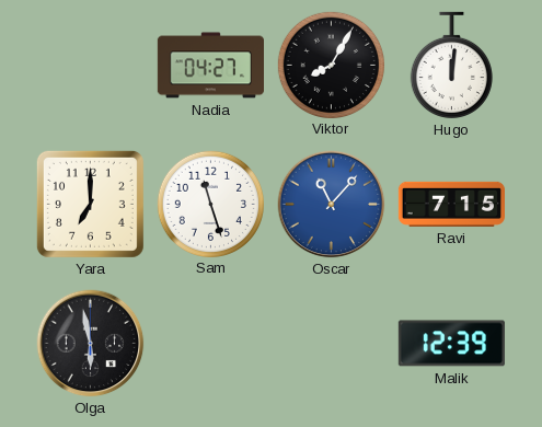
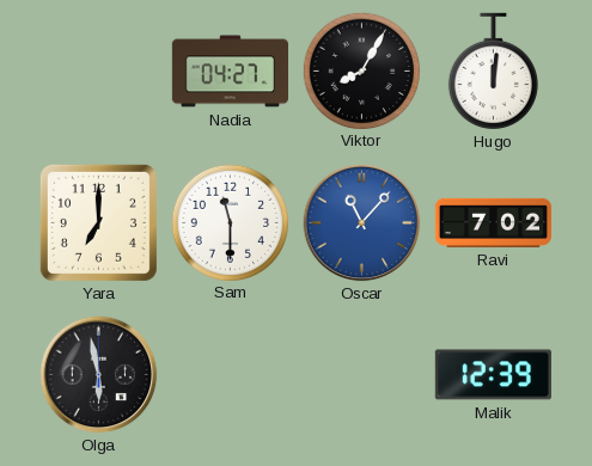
Sam: 11:27 -> 11:30 (230, 222)
Ravi: 7:15 -> 7:02 (493, 222)
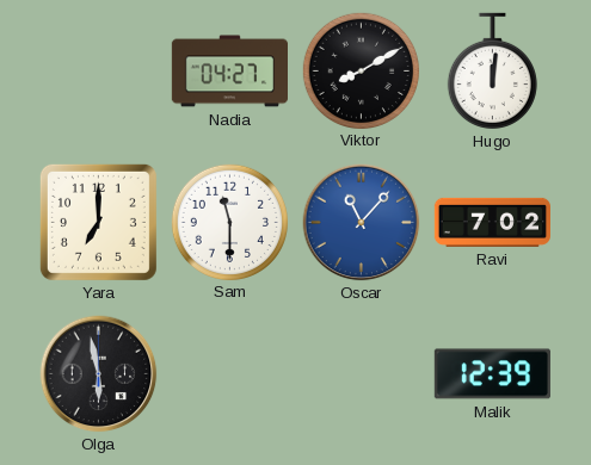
Viktor: 8:05 -> 8:10 (361, 70)
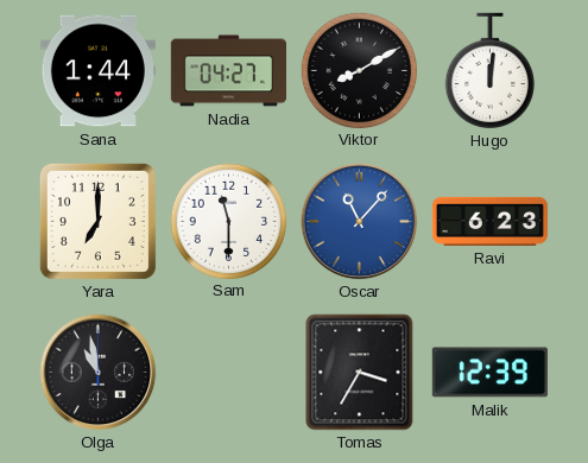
Sana: none -> 1:44 (97, 71)
Ravi: 7:02 -> 6:23 (489, 221)
Olga: 5:58 -> 10:58 (99, 373)
Tomas: none -> 3:35 (360, 373)
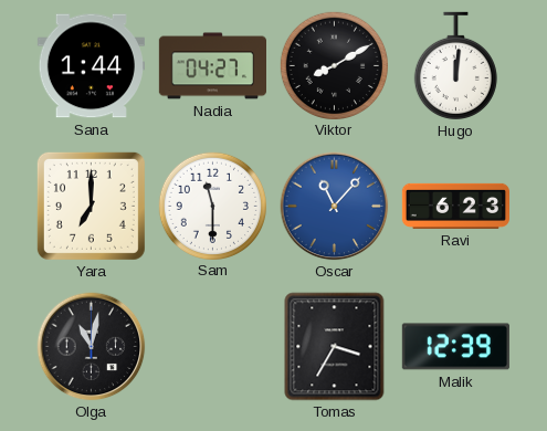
Olga: 10:58 -> 11:02 (92, 347)
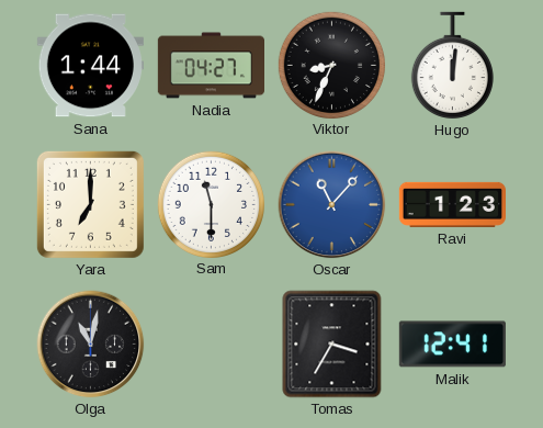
Viktor: 8:10 -> 8:34 (331, 65)
Ravi: 6:23 -> 1:23 (452, 204)
Malik: 12:39 -> 12:41 (452, 345)
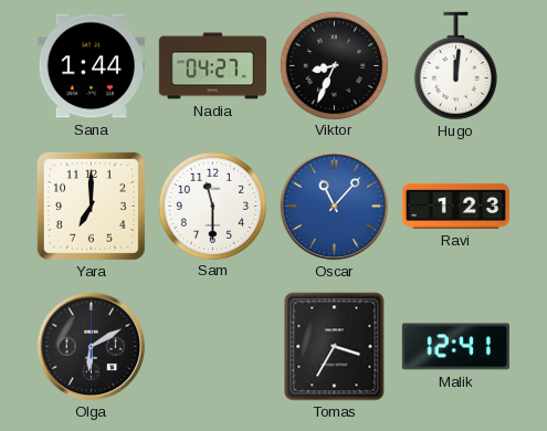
Olga: 11:02 -> 6:10 (92, 347)
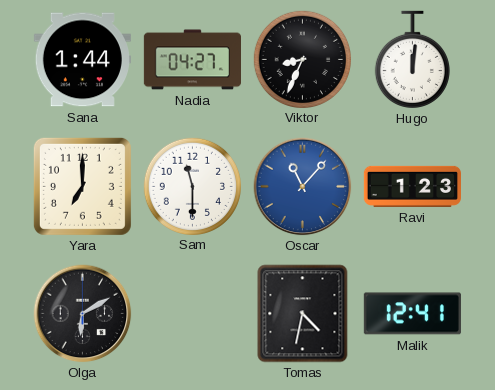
Tomas: 3:35 -> 4:32 (303, 314)
